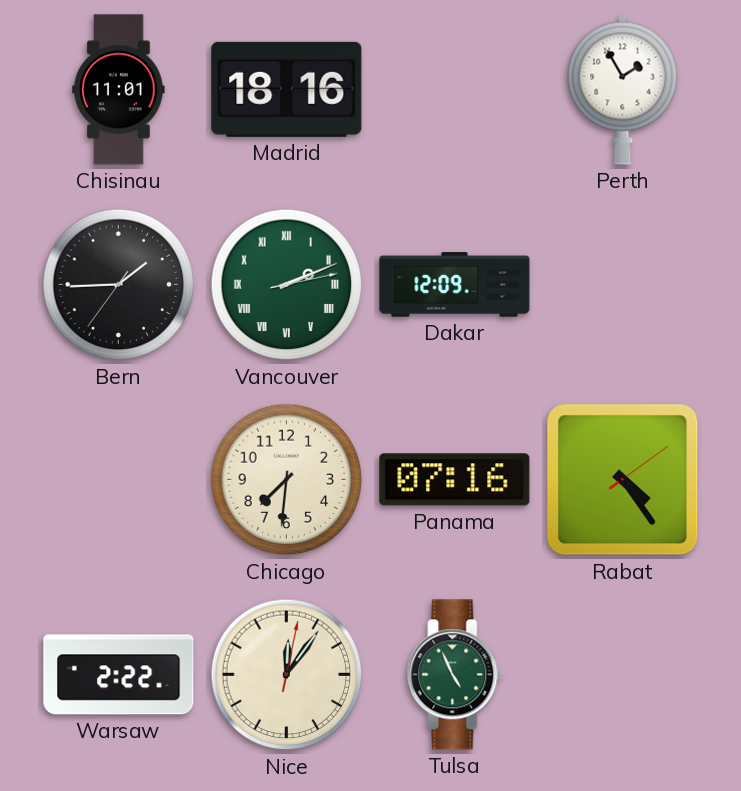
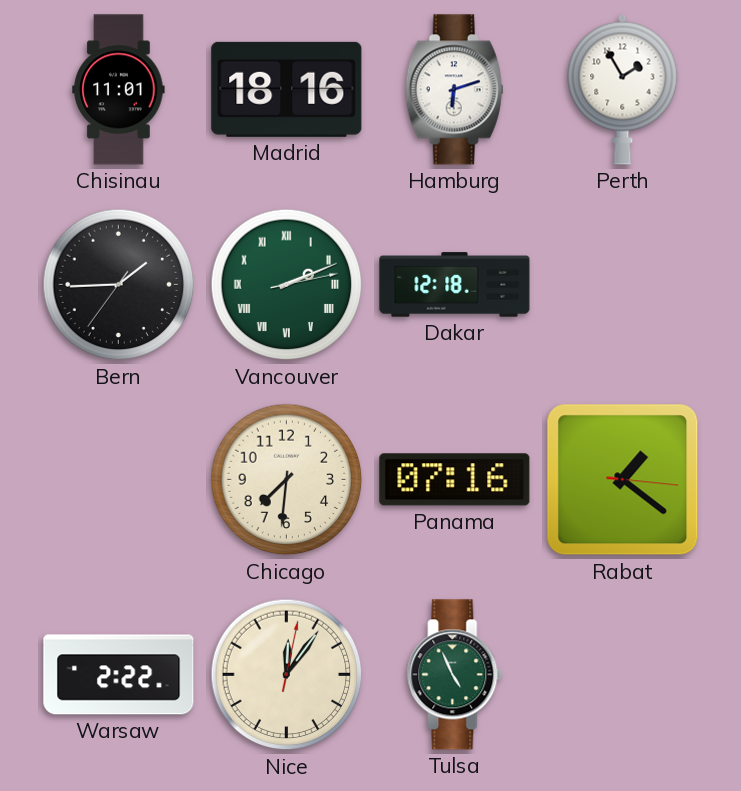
Hamburg: none -> 6:12 (454, 90)
Dakar: 12:09 -> 12:18 (455, 285)
Rabat: 4:24 -> 1:21 (623, 480)
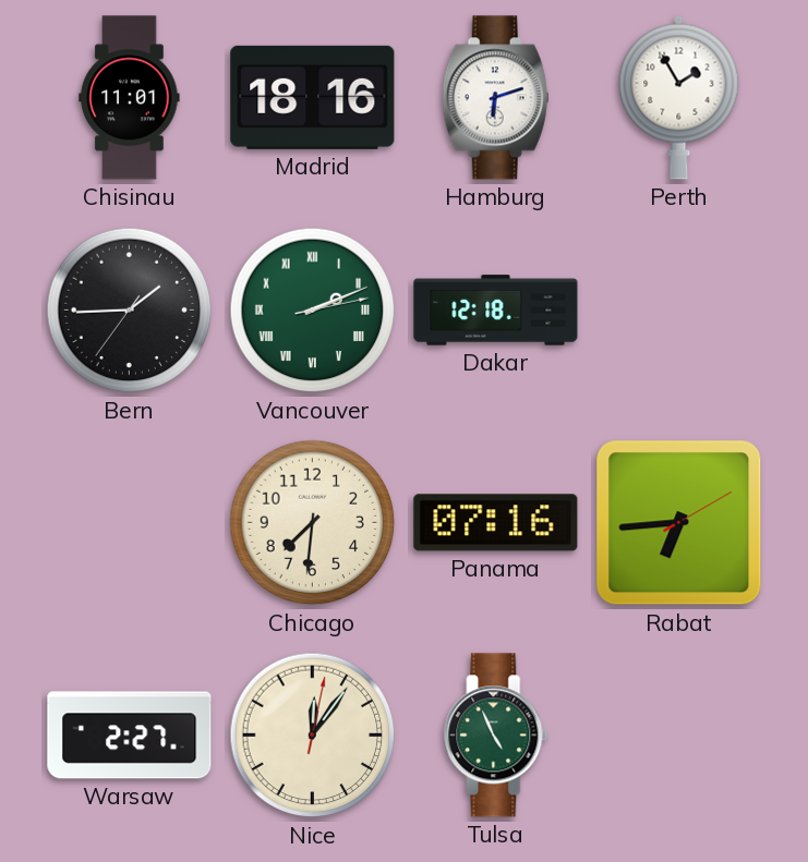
Rabat: 1:21 -> 6:44 (679, 523)
Warsaw: 2:22 -> 2:27 (130, 736)
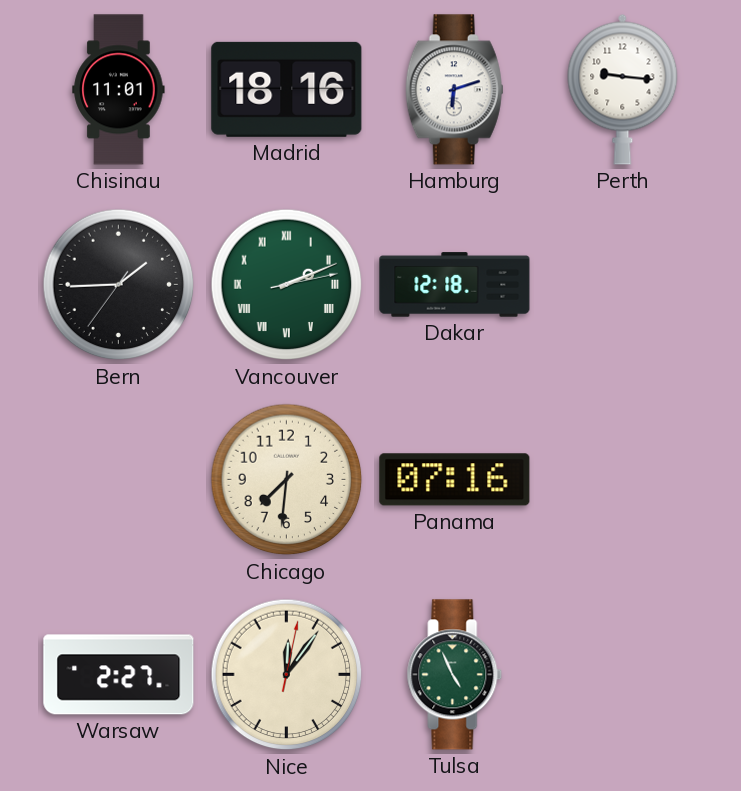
Perth: 1:55 -> 9:16 (623, 89)
Rabat: 6:44 -> none (679, 523)
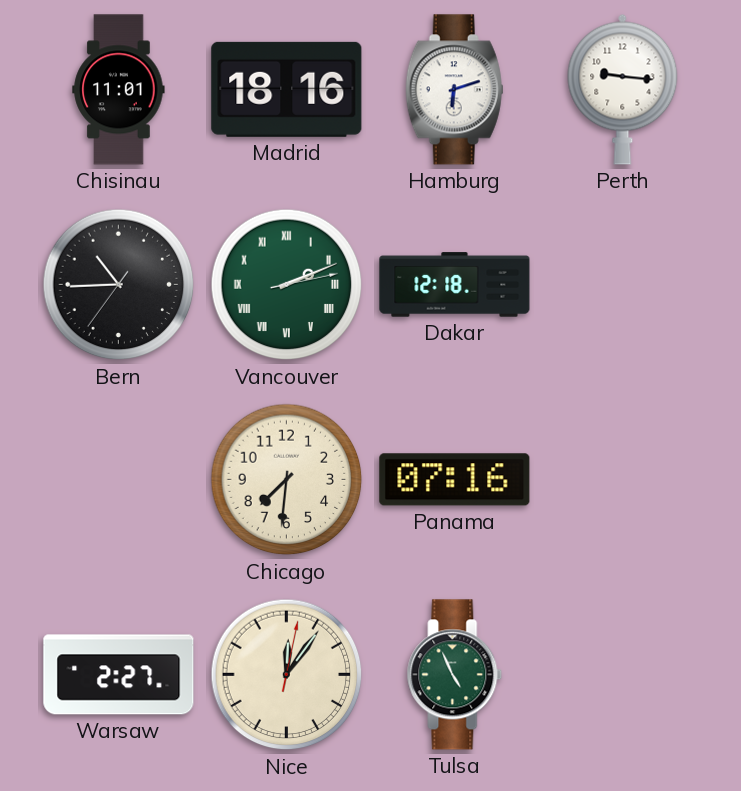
Bern: 1:44 -> 10:44 (119, 285)
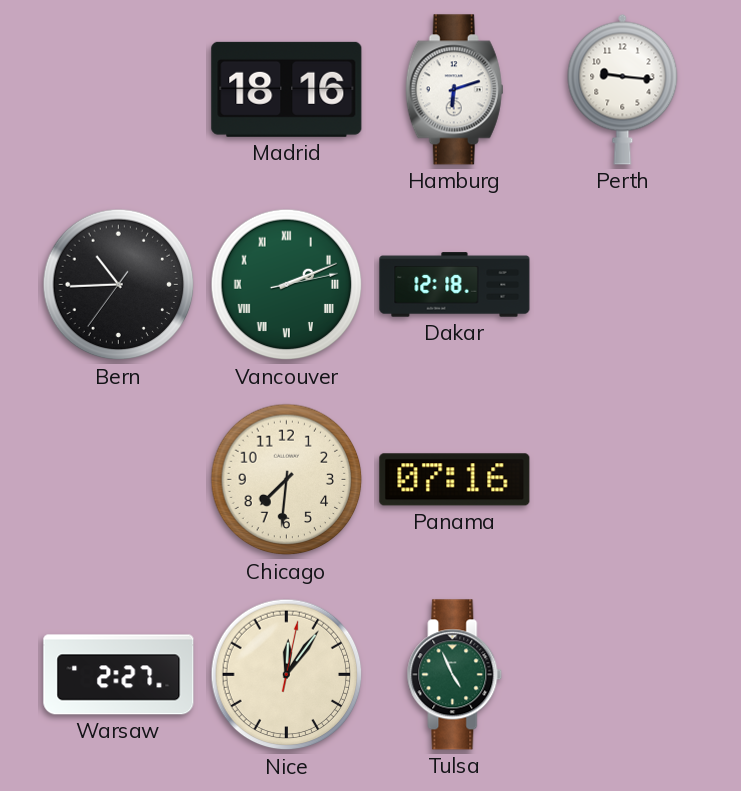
Chisinau: 11:01 -> none (119, 90)
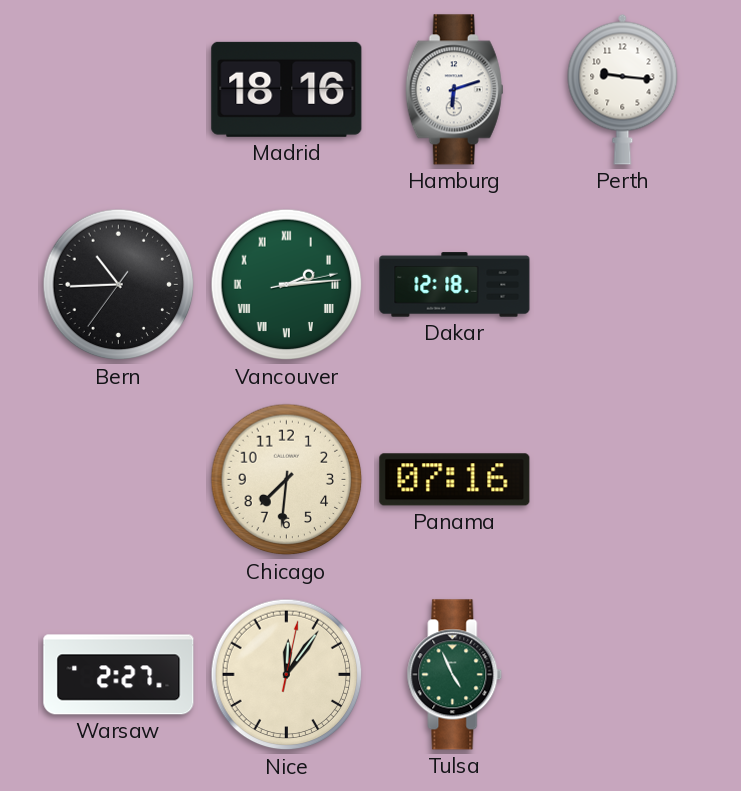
Vancouver: 2:11 -> 2:14 (287, 285)
